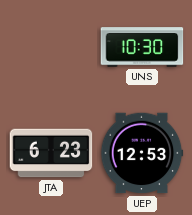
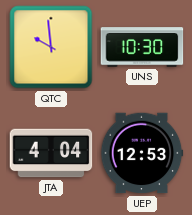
QTC: none -> 9:59 (51, 47)
JTA: 6:23 -> 4:04 (51, 153)
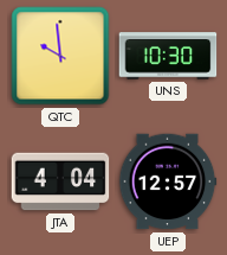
UEP: 12:53 -> 12:57 (168, 181)
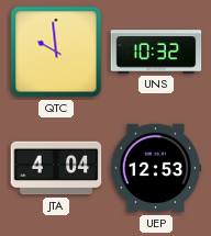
UNS: 10:30 -> 10:32 (156, 52)
UEP: 12:57 -> 12:53 (156, 168)
